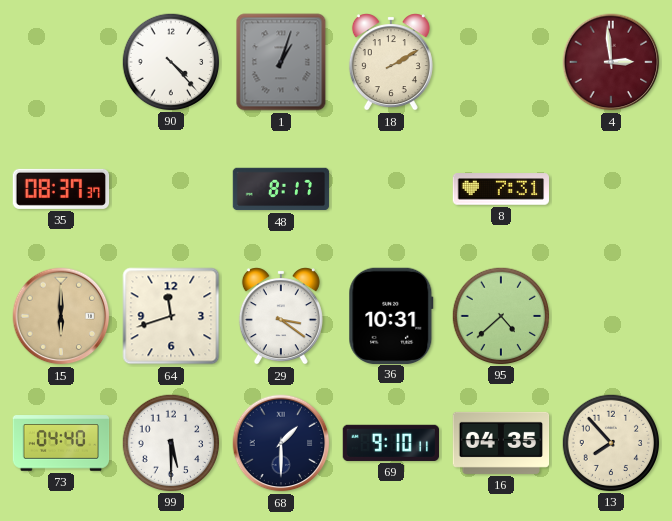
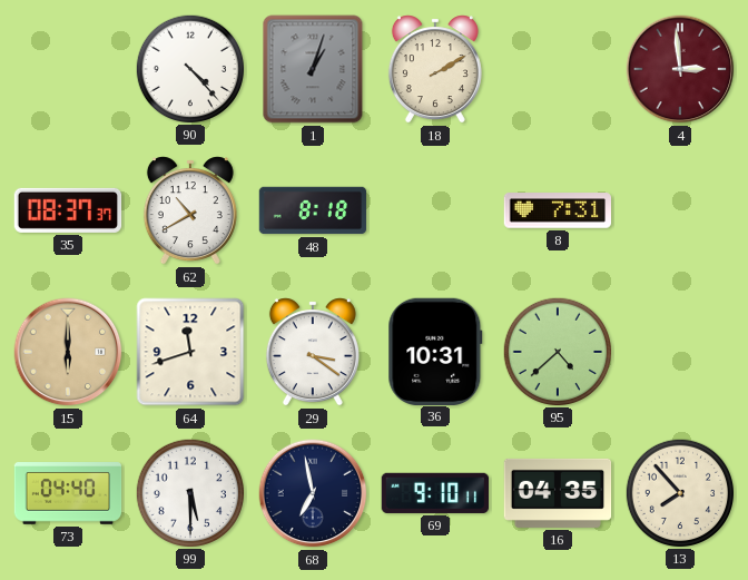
62: none -> 10:40 (190, 210)
48: 8:17 -> 8:18 (313, 210)
68: 1:30 -> 6:58 (313, 493)
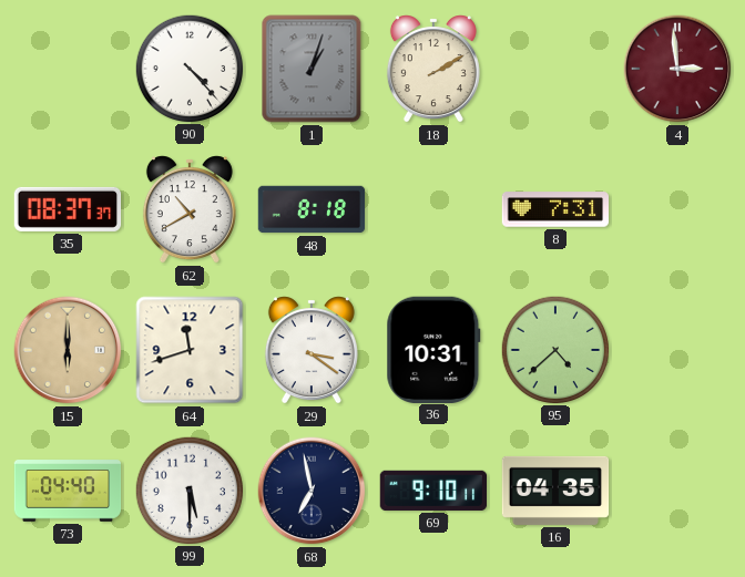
13: 7:53 -> none (679, 492)
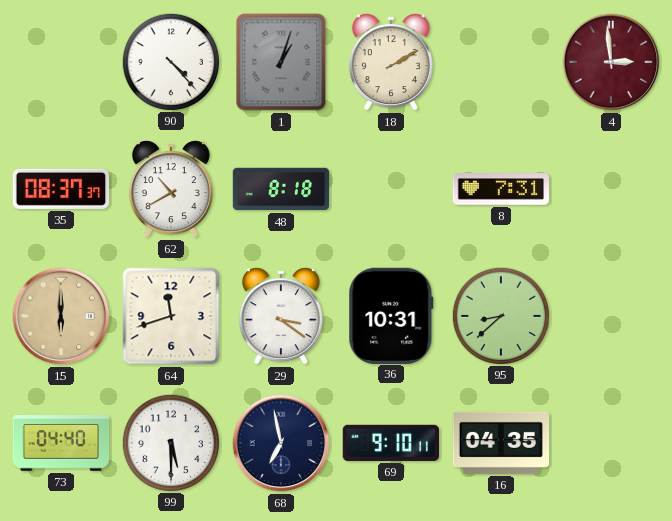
95: 4:38 -> 8:38 (500, 315)
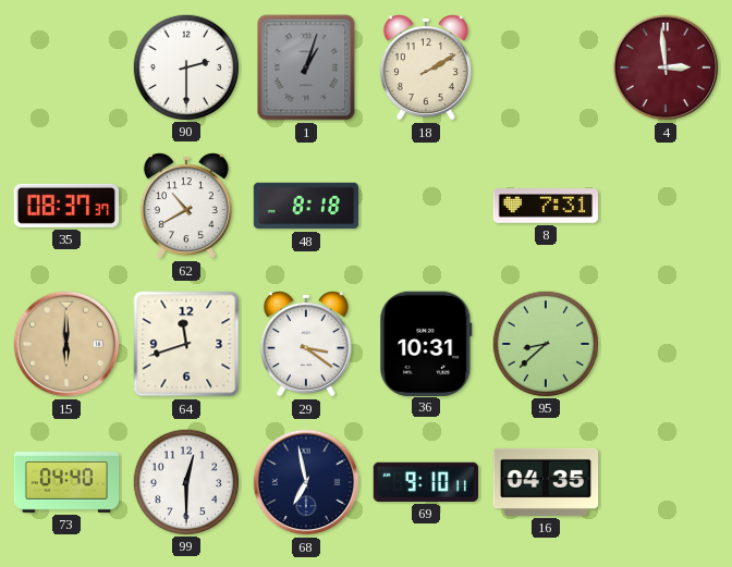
90: 4:23 -> 2:30 (185, 66)
99: 5:30 -> 12:30 (185, 481)
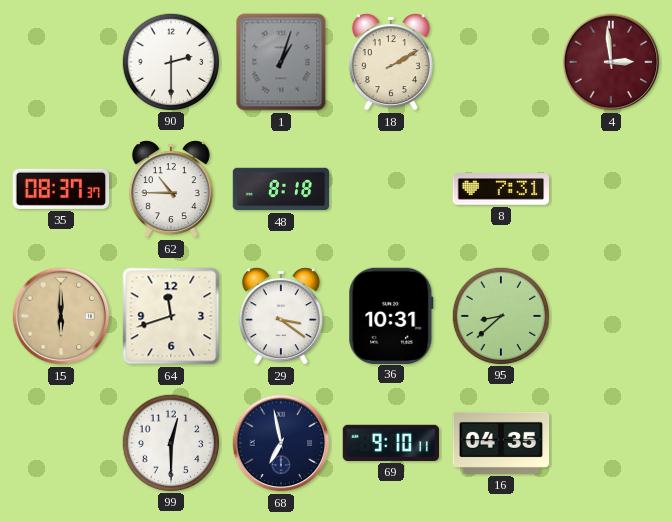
62: 10:40 -> 10:45 (171, 189)
73: 04:40 -> none (66, 482)
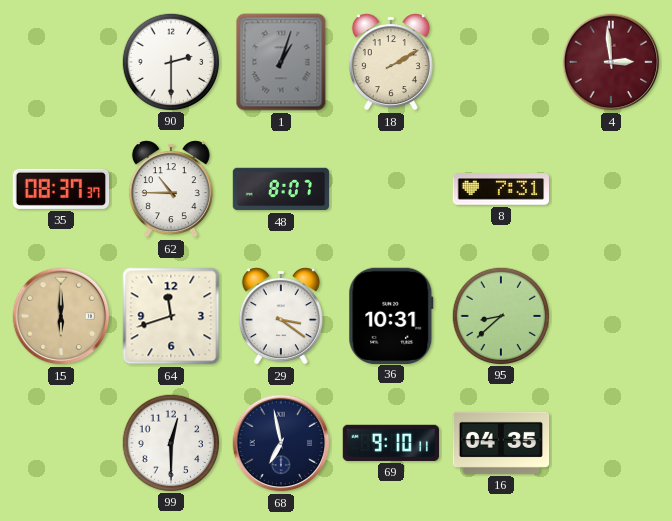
48: 8:18 -> 8:07 (281, 189)
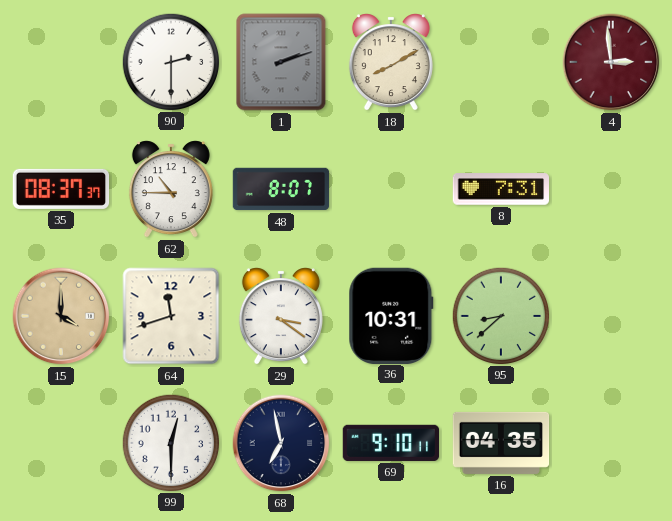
1: 1:03 -> 2:12 (281, 62)
18: 2:10 -> 8:10 (391, 62)
15: 6:00 -> 4:00 (61, 316)
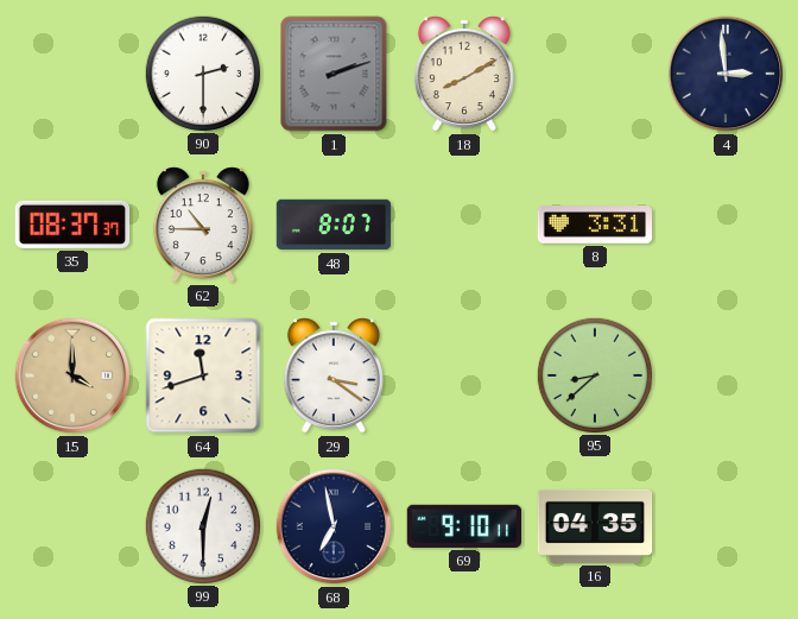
4 dial: burgundy -> navy (726, 74)
8: 7:31 -> 3:31 (594, 225)
36: 10:31 -> none (391, 315)
